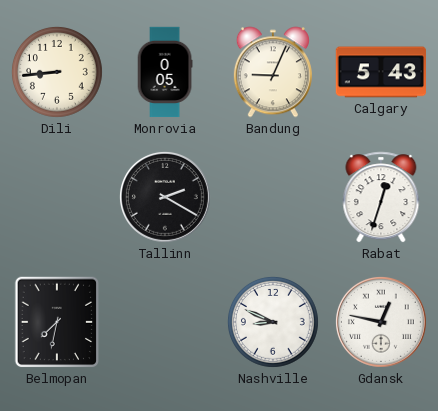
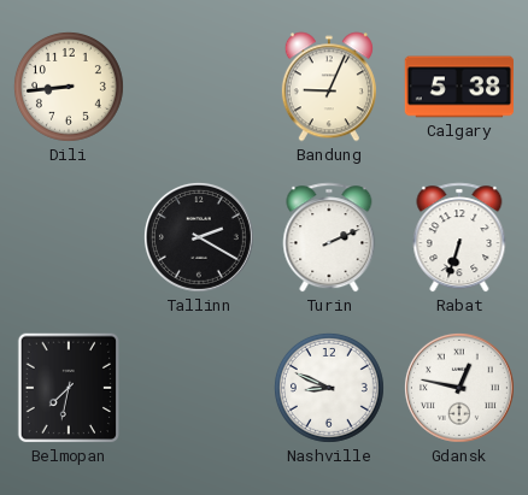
Monrovia: 0:05 -> none (165, 72)
Calgary: 5:43 -> 5:38 (459, 87)
Turin: none -> 2:11 (329, 237)
Rabat: 12:33 -> 6:33 (459, 237)
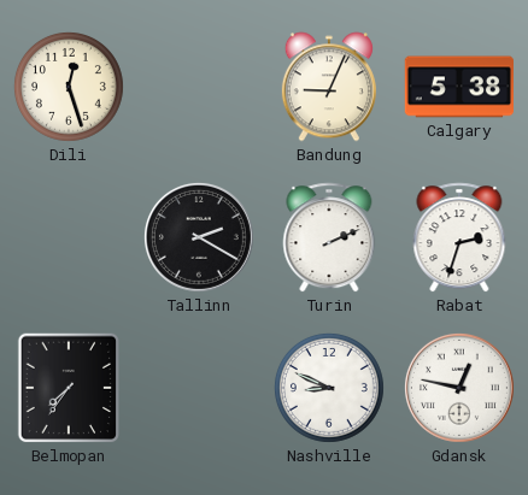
Dili: 8:44 -> 12:27 (69, 87)
Rabat: 6:33 -> 2:33 (459, 237)
Belmopan: 7:32 -> 7:36 (69, 388)
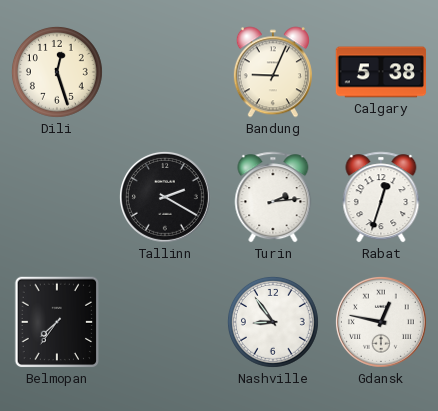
Turin: 2:11 -> 2:14 (273, 197)
Rabat: 2:33 -> 12:33 (381, 197)
Nashville: 8:49 -> 8:54 (273, 322)
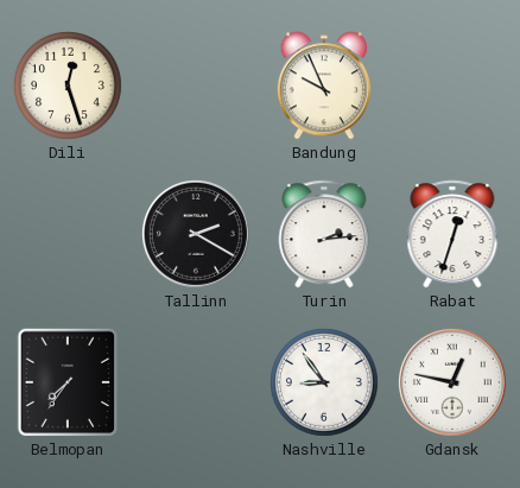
Bandung: 9:04 -> 9:56 (324, 85)
Calgary: 5:38 -> none (381, 72)
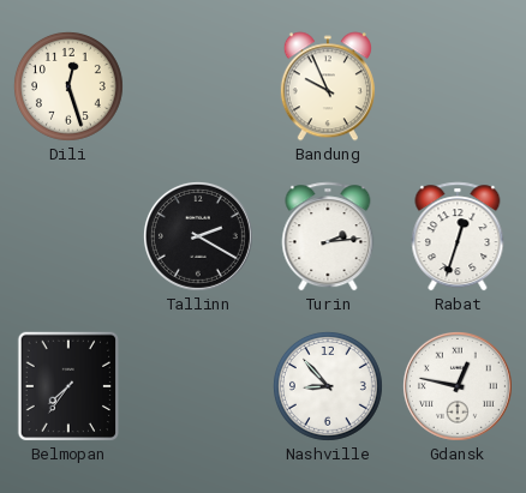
Nashville: 8:54 -> 8:53 (328, 386)
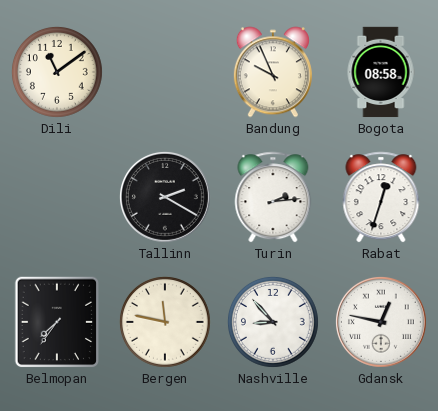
Dili: 12:27 -> 11:09 (57, 72)
Bogota: none -> 08:58 (381, 72)
Bergen: none -> 11:47 (165, 322)
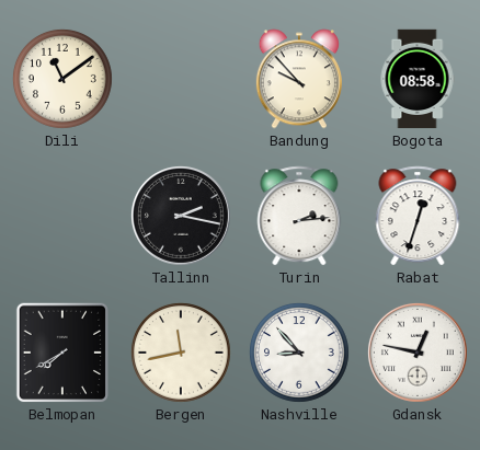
Bandung: 9:56 -> 9:53 (299, 79)
Tallinn: 2:20 -> 2:17 (181, 216)
Belmopan: 7:36 -> 7:40 (62, 353)
Bergen: 11:47 -> 11:43 (181, 353)
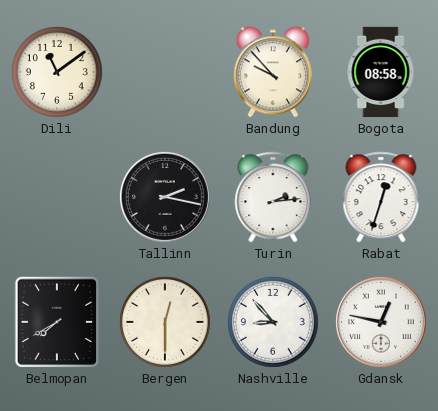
Bergen: 11:43 -> 12:30 (165, 322)
